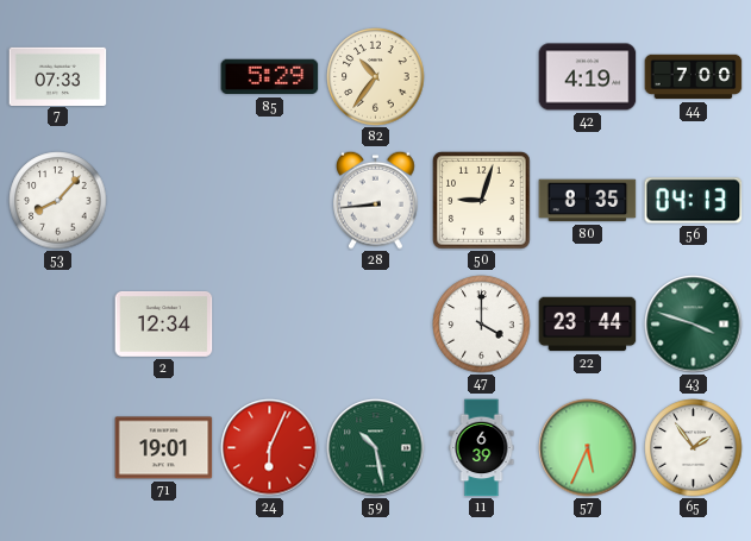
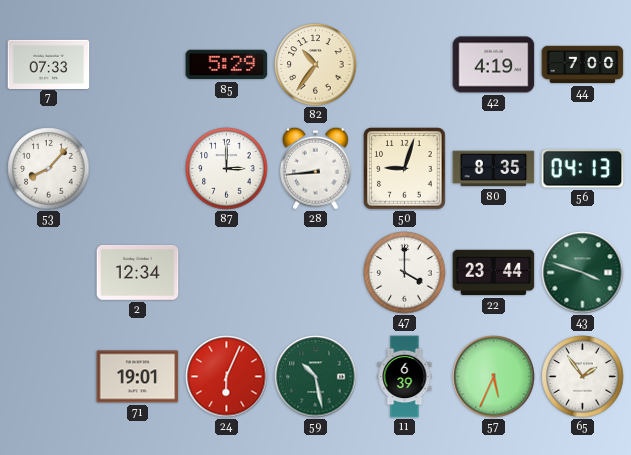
87: none -> 3:00 (227, 169)
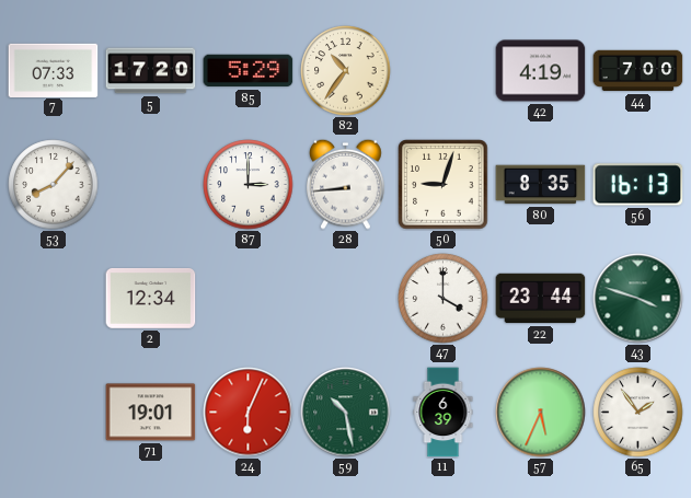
5: none -> 17:20 (151, 71)
56: 04:13 -> 16:13 (638, 185)
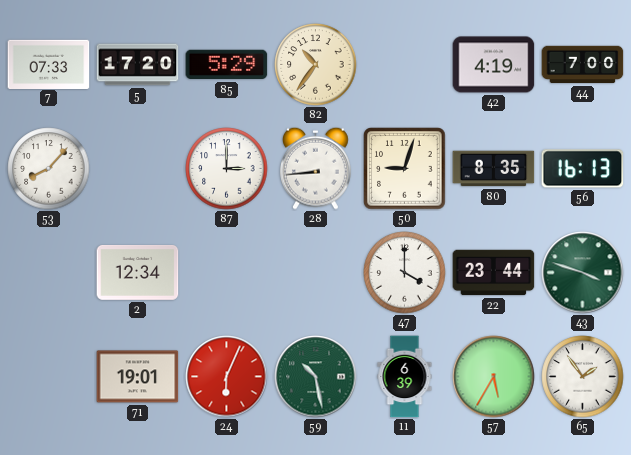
57: 5:34 -> 5:35 (494, 377)
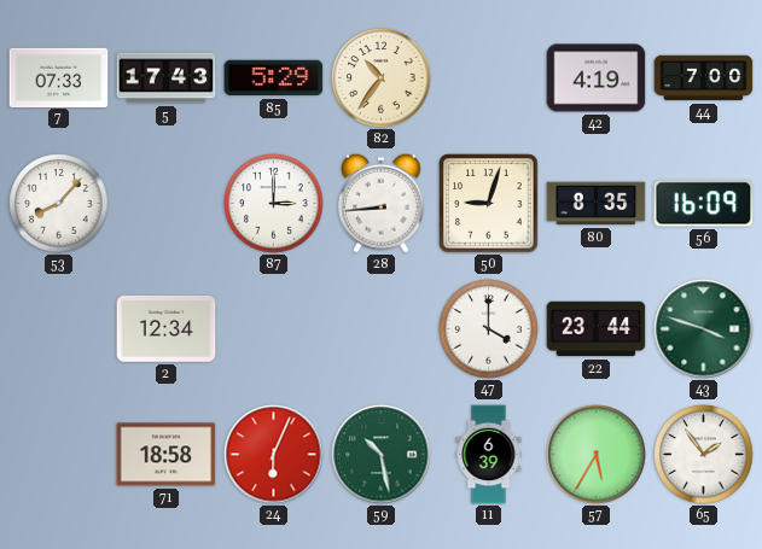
5: 17:20 -> 17:43 (167, 78)
56: 16:13 -> 16:09 (704, 204)
71: 19:01 -> 18:58 (167, 455)
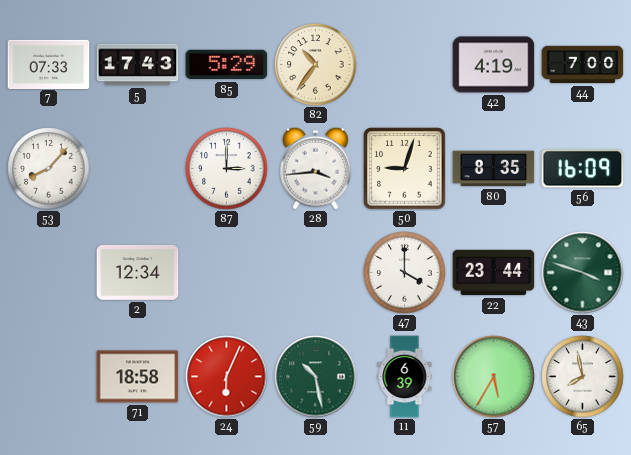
28: 8:44 -> 3:44 (316, 168)
65: 1:54 -> 7:58 (583, 377)
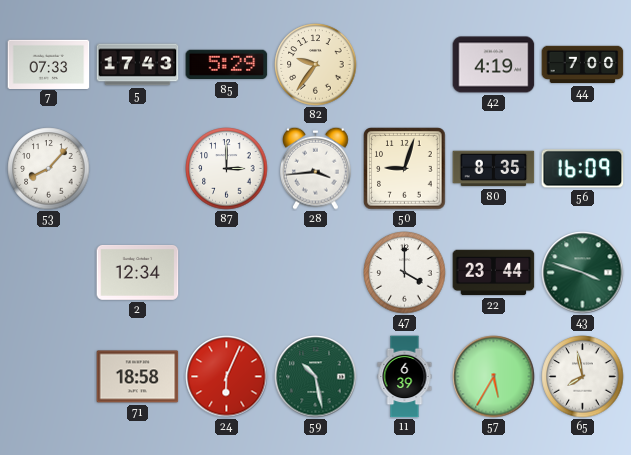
82: 10:36 -> 9:36 (316, 65)
